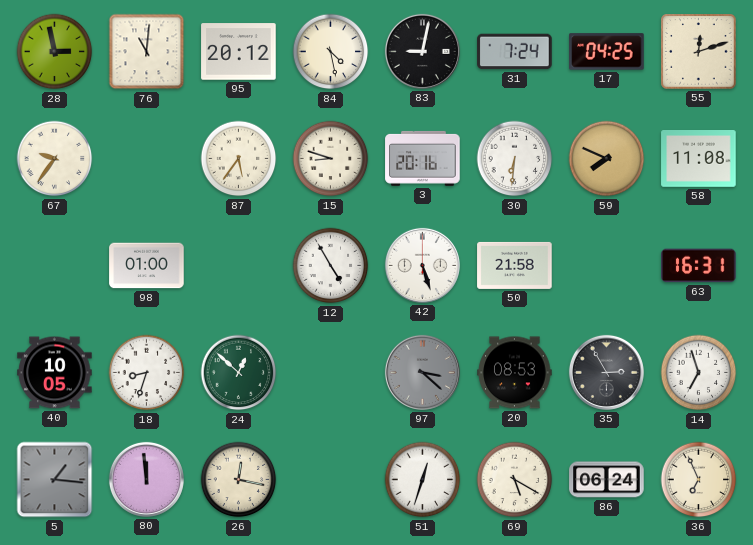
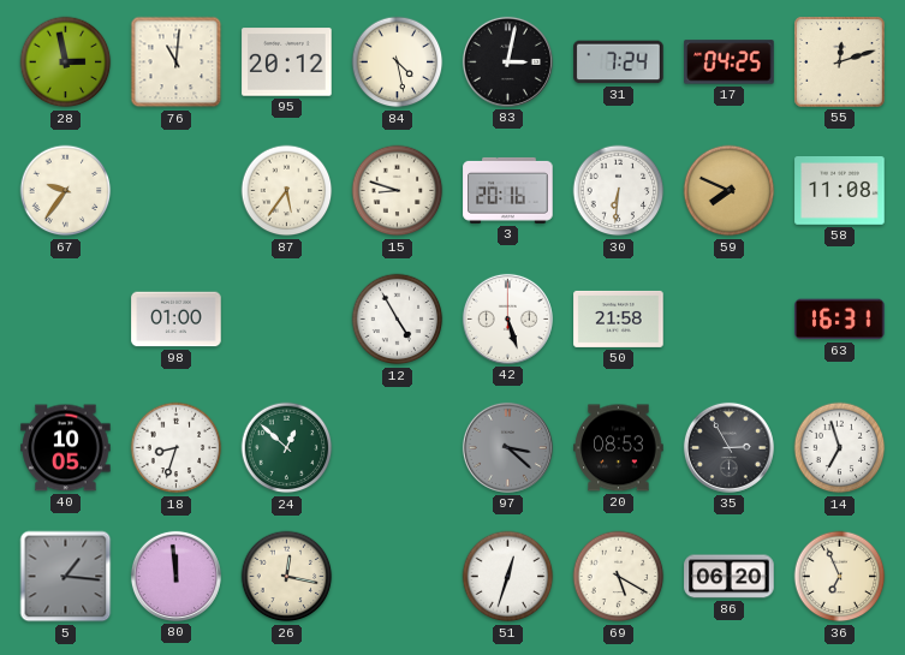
83: 9:02 -> 3:02 (507, 61)
86: 06:24 -> 06:20 (730, 577)
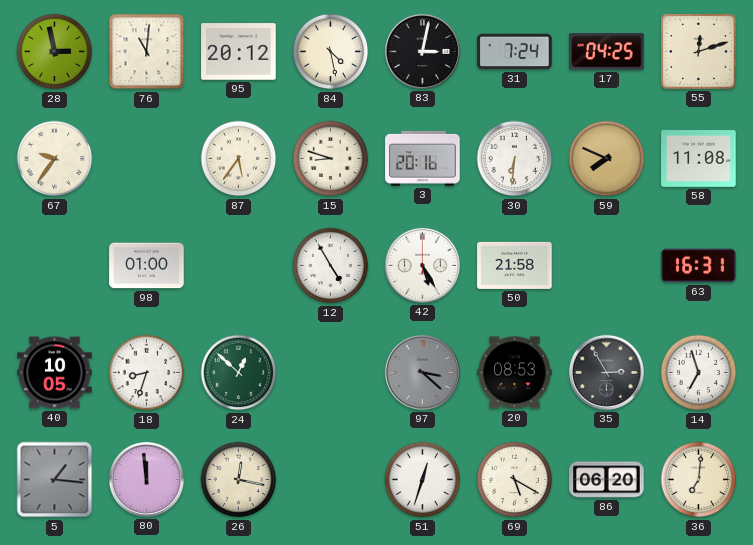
42: 5:27 -> 5:25 (422, 265)
36: 6:56 -> 7:01 (699, 480)
